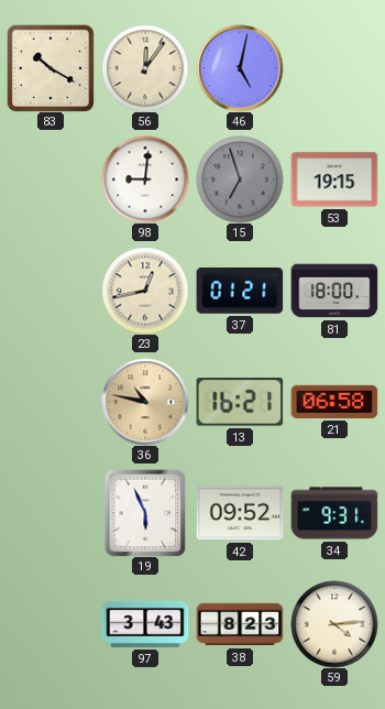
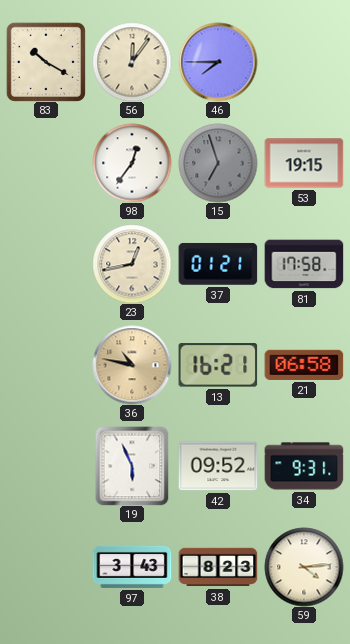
46: 5:02 -> 7:45 (218, 62)
98: 9:01 -> 12:36 (132, 163)
81: 18:00 -> 17:58 (304, 264)
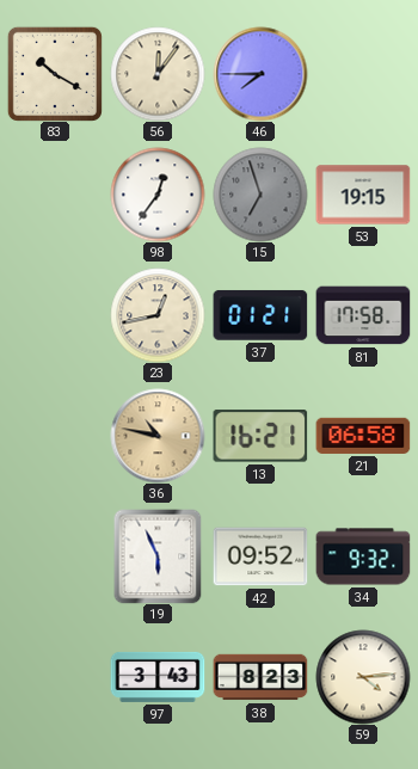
34: 9:31 -> 9:32 (363, 556)
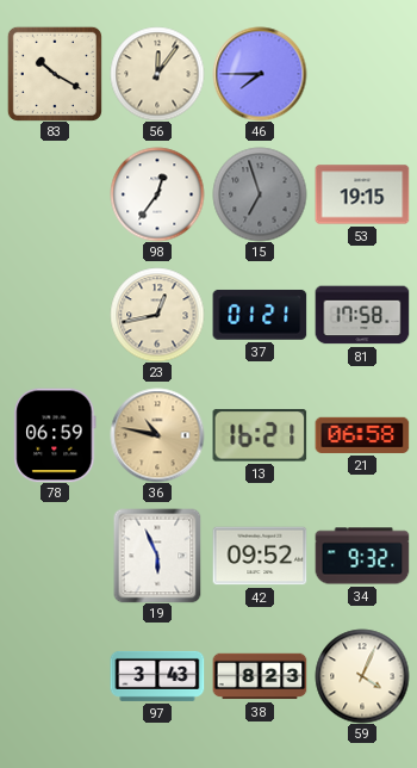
78: none -> 06:59 (55, 435)
59: 4:14 -> 4:04 (362, 676)
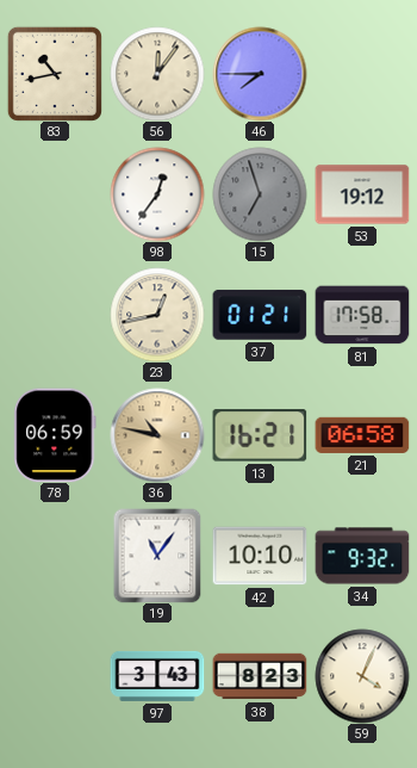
83: 10:20 -> 10:43 (55, 74)
53: 19:15 -> 19:12 (362, 194)
19: 5:56 -> 11:06 (157, 556)
42: 09:52 -> 10:10 (260, 556)
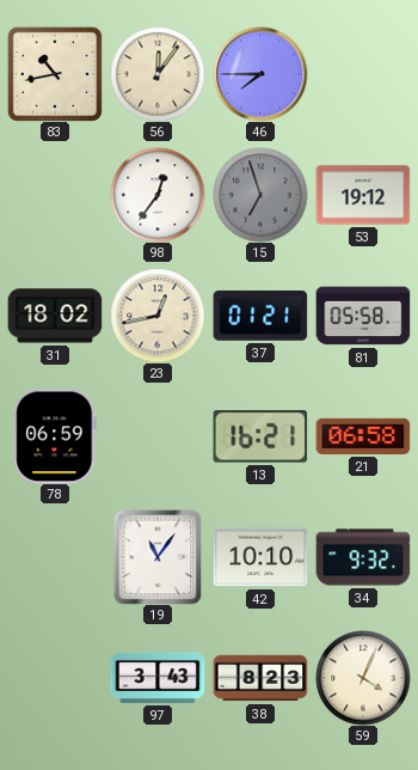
31: none -> 18:02 (55, 316)
81: 17:58 -> 05:58 (363, 316)
36: 10:47 -> none (157, 435)
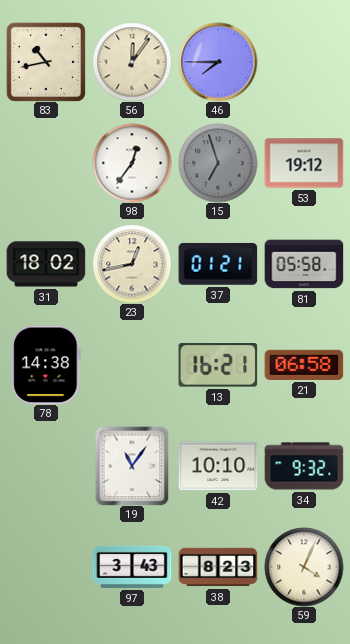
78: 06:59 -> 14:38 (46, 365)
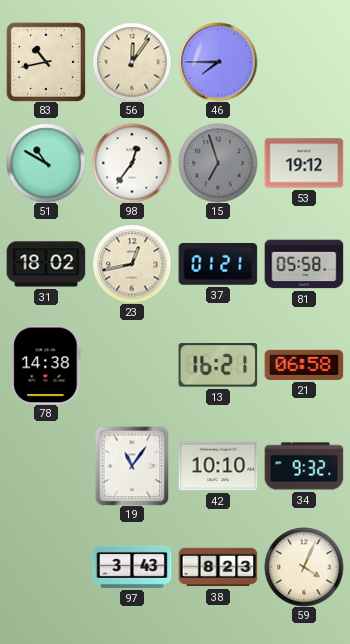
51: none -> 10:50 (46, 163)
